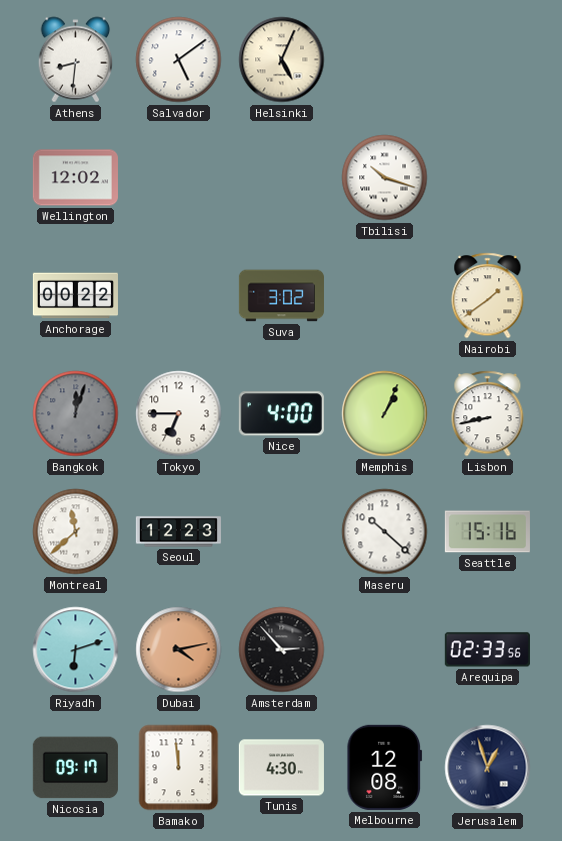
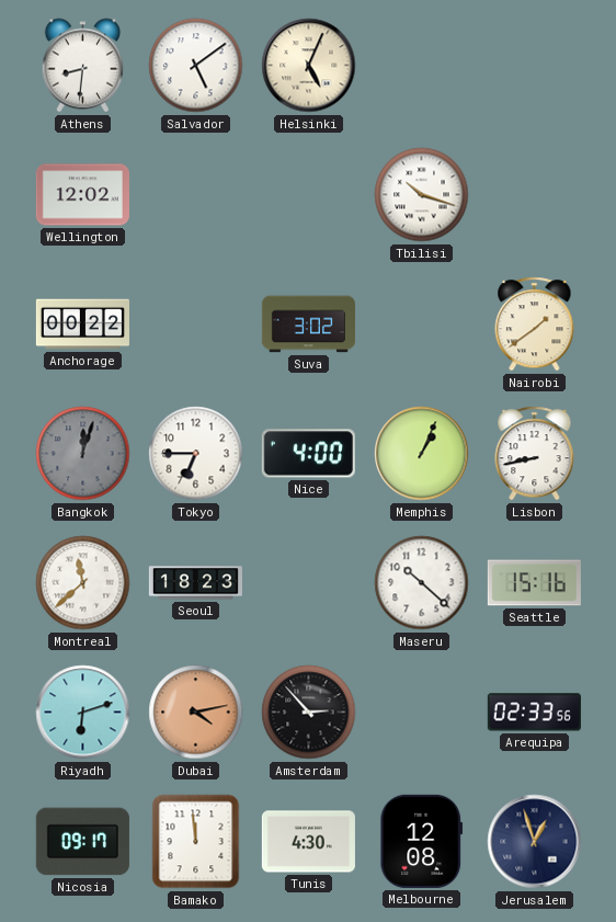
Seoul: 12:23 -> 18:23 (195, 583)
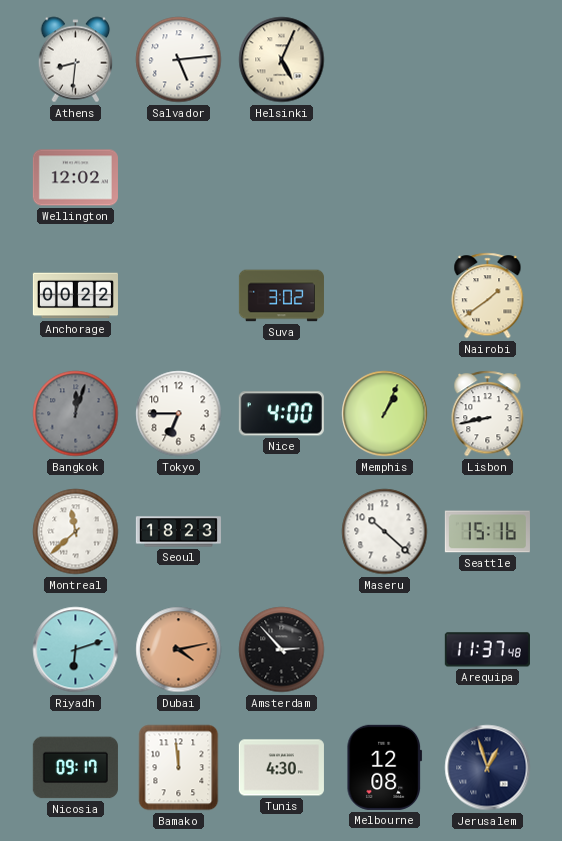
Salvador: 5:09 -> 5:14 (179, 60)
Tbilisi: 10:18 -> none (422, 195)
Arequipa: 02:33 -> 11:37 (487, 650)
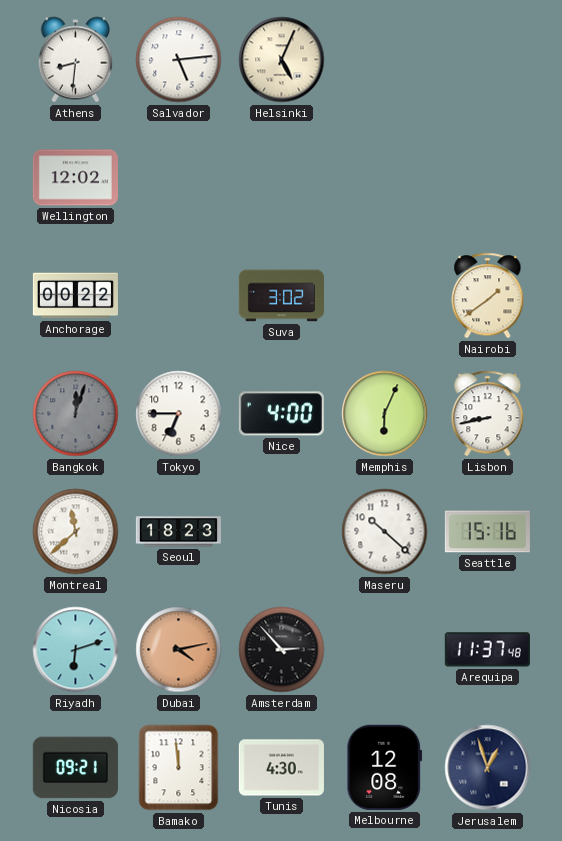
Memphis: 1:04 -> 6:04 (385, 414)
Nicosia: 09:17 -> 09:21 (75, 768)
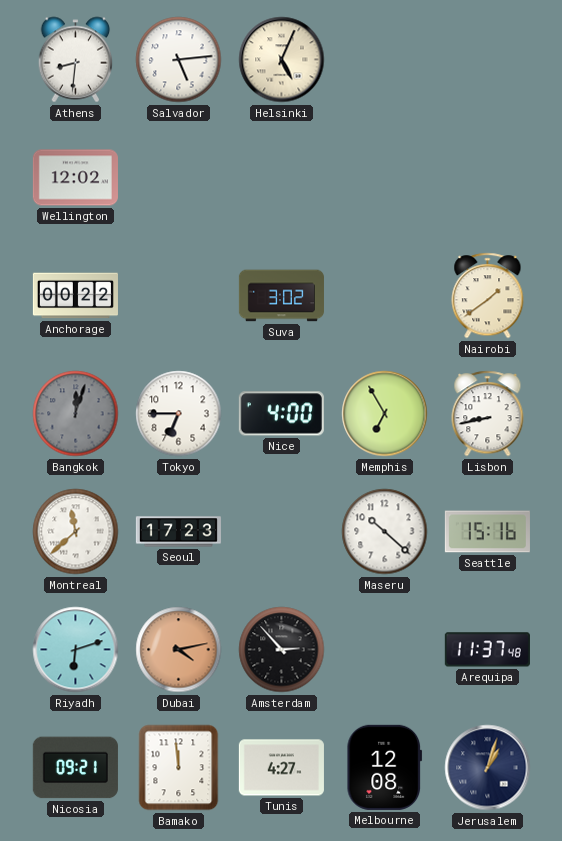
Memphis: 6:04 -> 6:55 (385, 414)
Seoul: 18:23 -> 17:23 (178, 532)
Tunis: 4:30 -> 4:27 (281, 768)
Jerusalem: 12:57 -> 1:03 (488, 768)
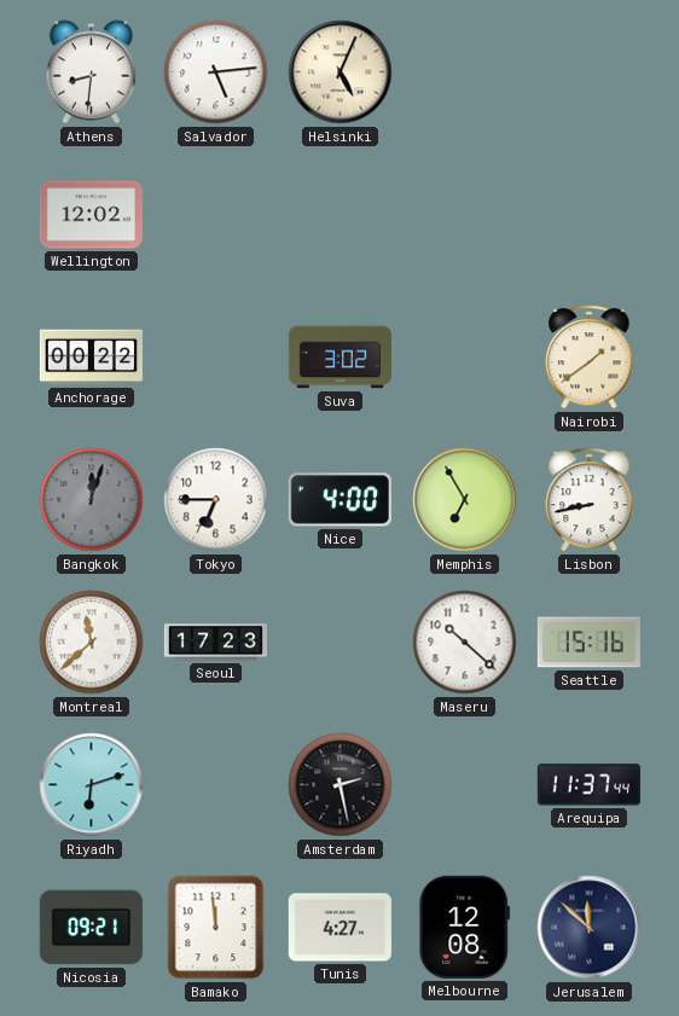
Dubai: 4:13 -> none (179, 650)
Amsterdam: 2:53 -> 2:28 (341, 785)
Arequipa: 11:37:48 -> 11:37:44 (588, 785)
Jerusalem: 1:03 -> 11:52 (590, 928)
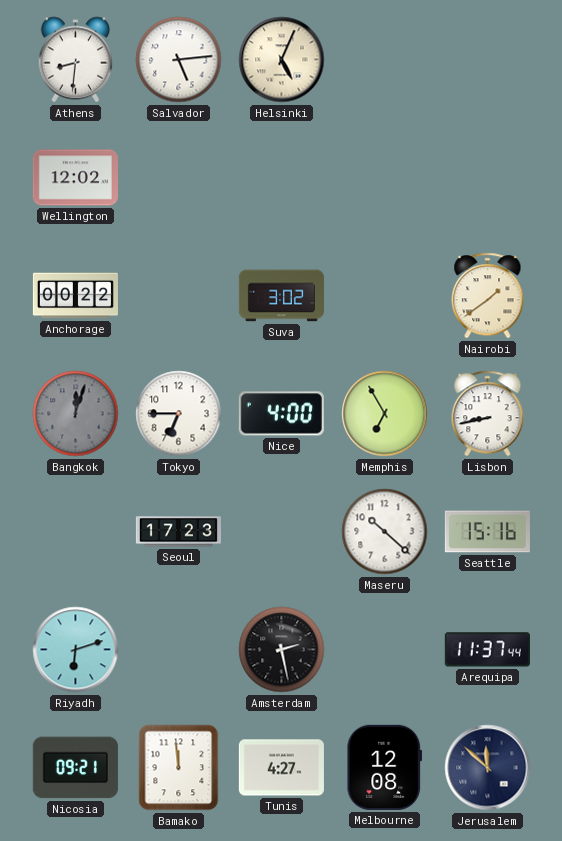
Montreal: 11:38 -> none (92, 643)
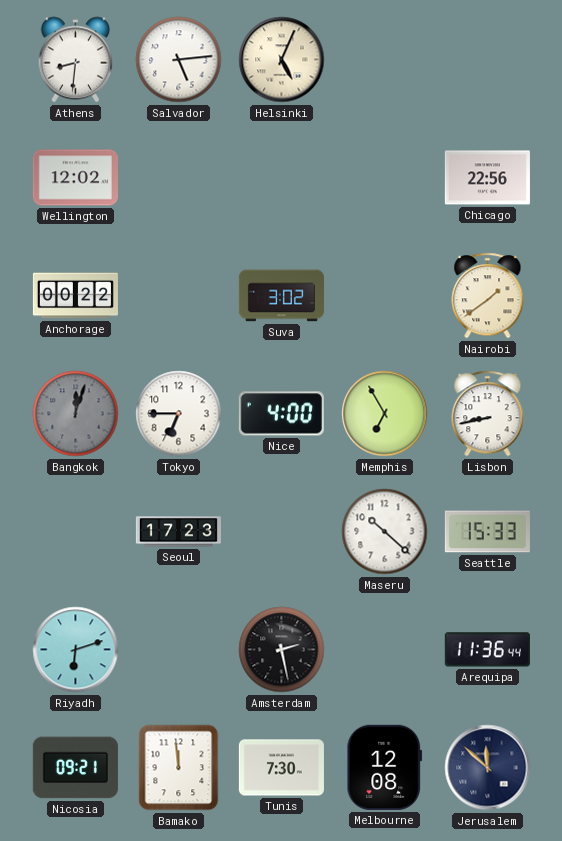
Chicago: none -> 22:56 (487, 178)
Seattle: 15:16 -> 15:33 (487, 532)
Arequipa: 11:37 -> 11:36 (487, 650)
Tunis: 4:27 -> 7:30 (281, 768)
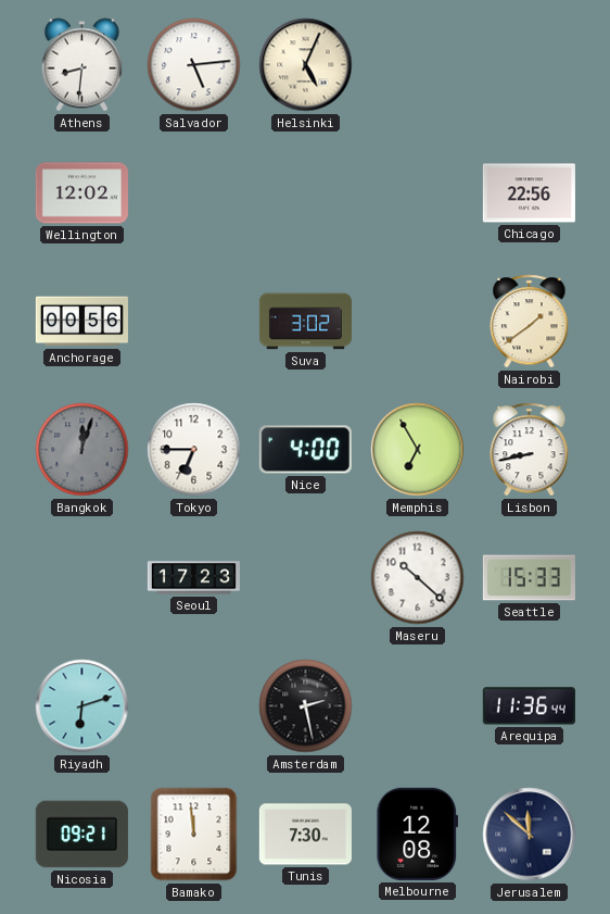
Anchorage: 00:22 -> 00:56 (81, 322)
